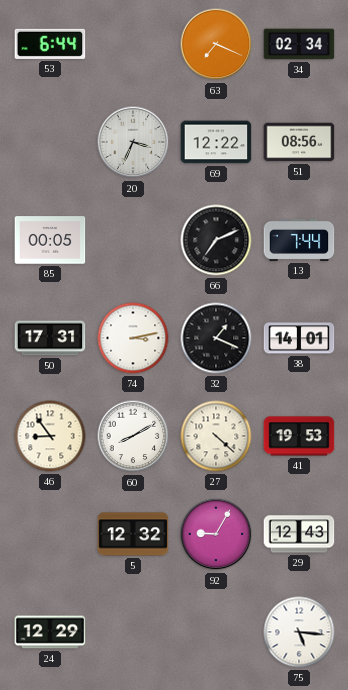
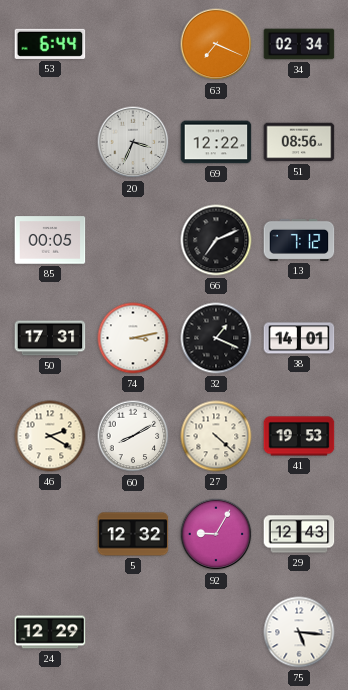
13: 7:44 -> 7:12 (299, 240)
46: 8:54 -> 2:20 (50, 436)
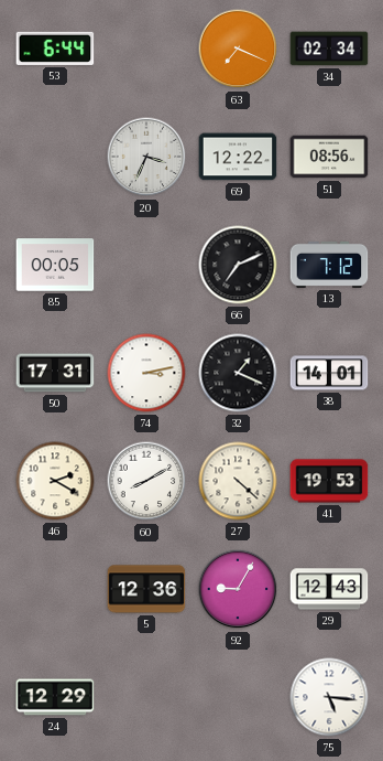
5: 12:32 -> 12:36 (146, 589)
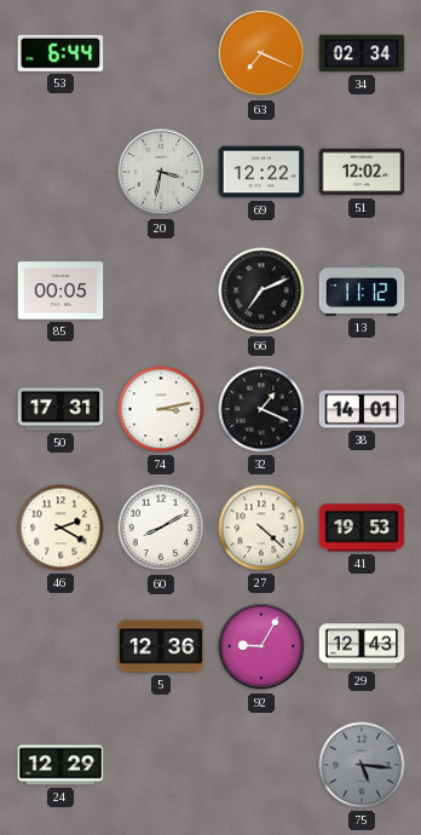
20: 3:34 -> 3:32 (161, 172)
51: 08:56 -> 12:02 (362, 172)
13: 7:12 -> 11:12 (362, 290)
75 dial: white -> grey (362, 765)
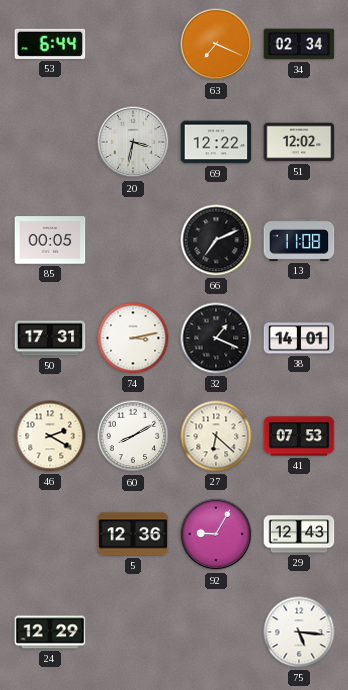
13: 11:12 -> 11:08 (299, 240)
27: 4:22 -> 6:22 (216, 436)
41: 19:53 -> 07:53 (299, 436)
75 dial: grey -> white (299, 632)
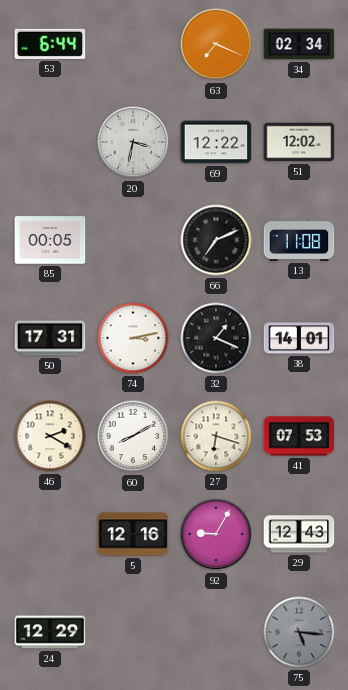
27: 6:22 -> 6:18 (216, 436)
5: 12:36 -> 12:16 (133, 534)
75 dial: white -> grey (299, 632)
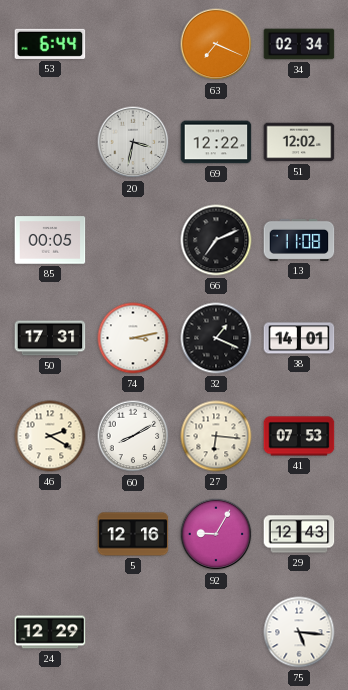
27: 6:18 -> 6:16 (216, 436)
75 dial: grey -> white (299, 632)
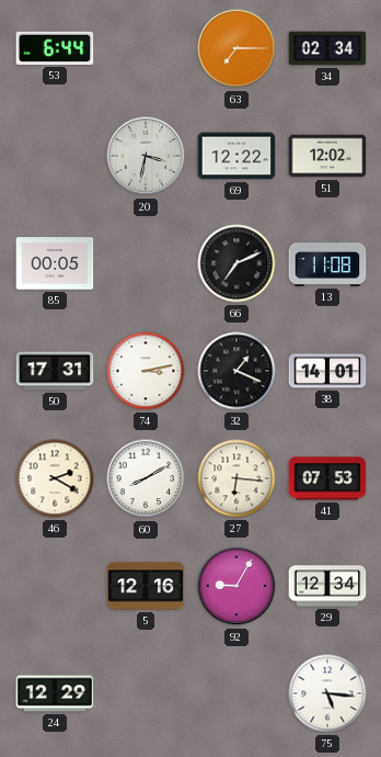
63: 7:19 -> 7:15 (236, 48)
29: 12:43 -> 12:34 (327, 586)
